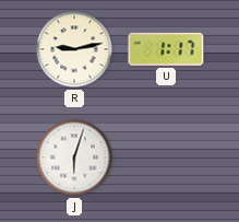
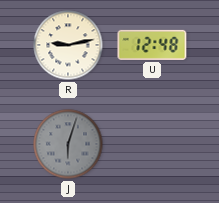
U: 1:17 -> 12:48 (152, 45)
J dial: white -> grey (68, 144)
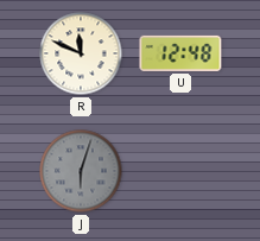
R: 9:13 -> 11:49 (81, 53)
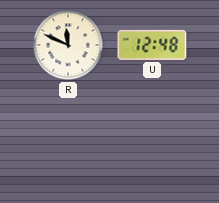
J: 6:03 -> none (81, 171)
